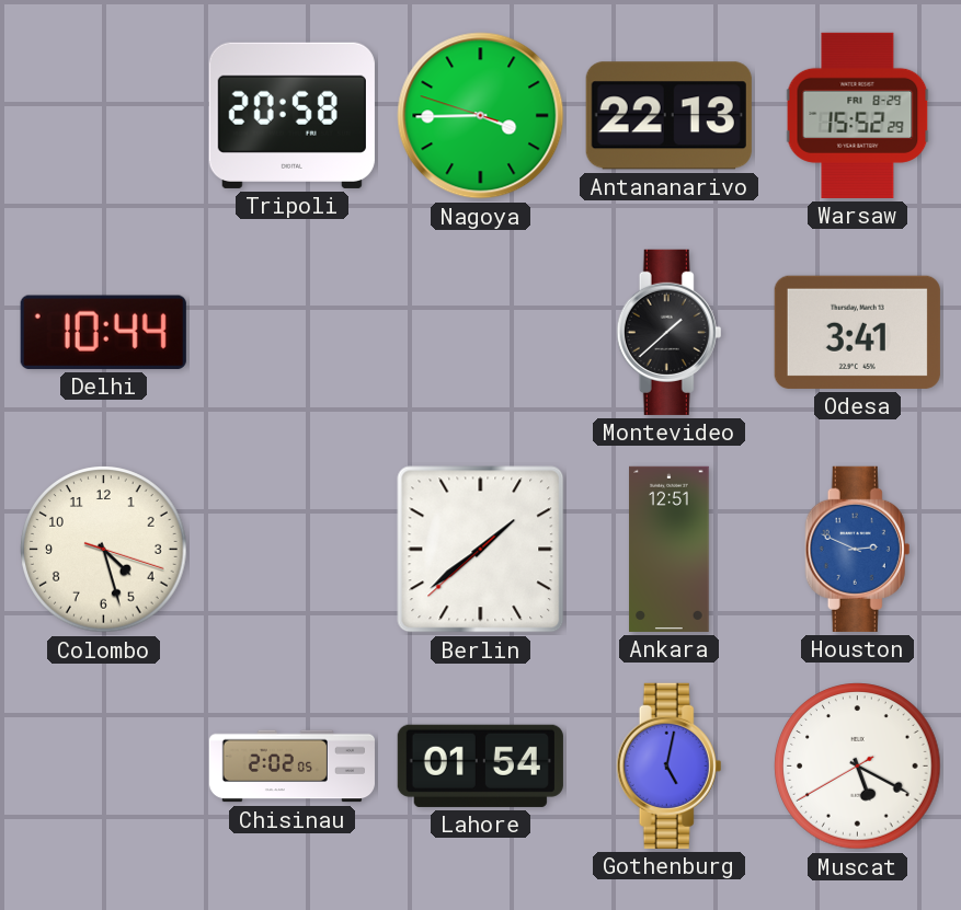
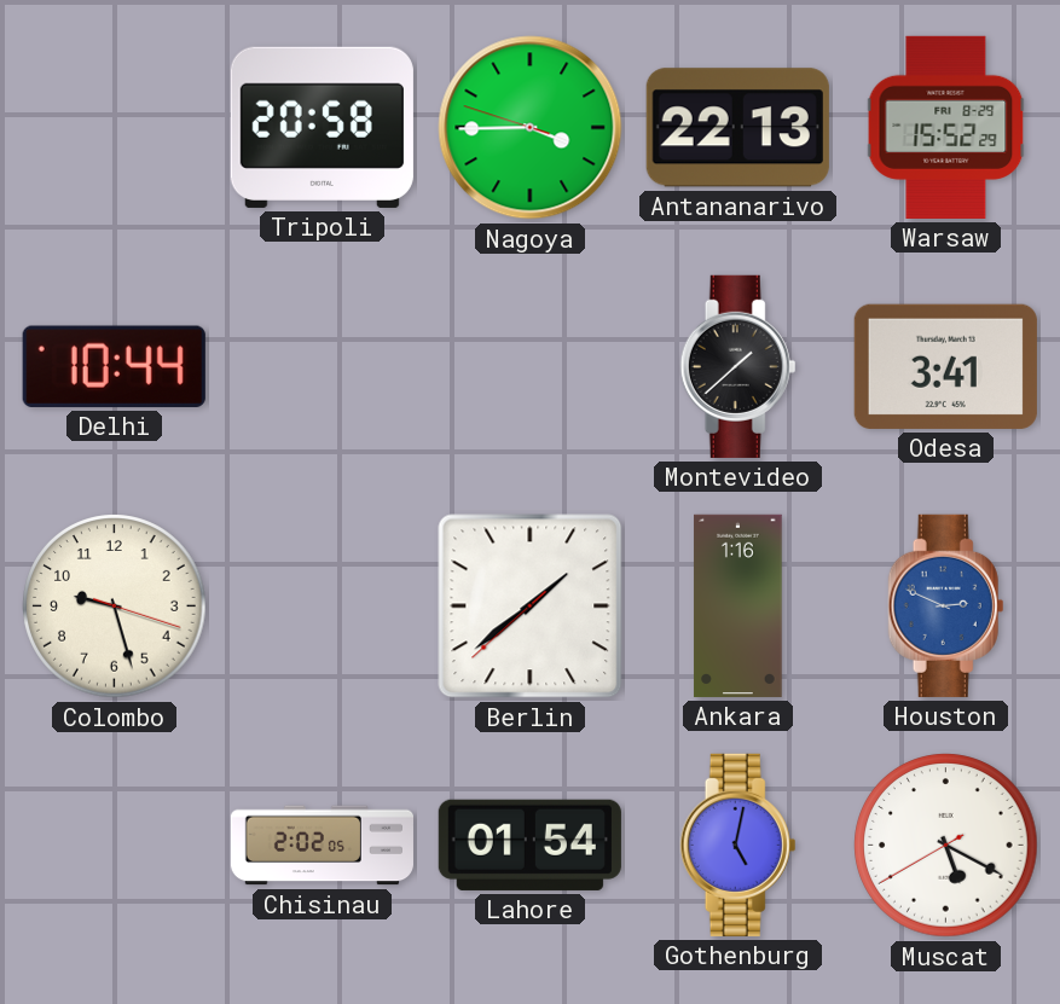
Colombo: 4:27 -> 9:27 (115, 607)
Ankara: 12:51 -> 1:16 (738, 605)
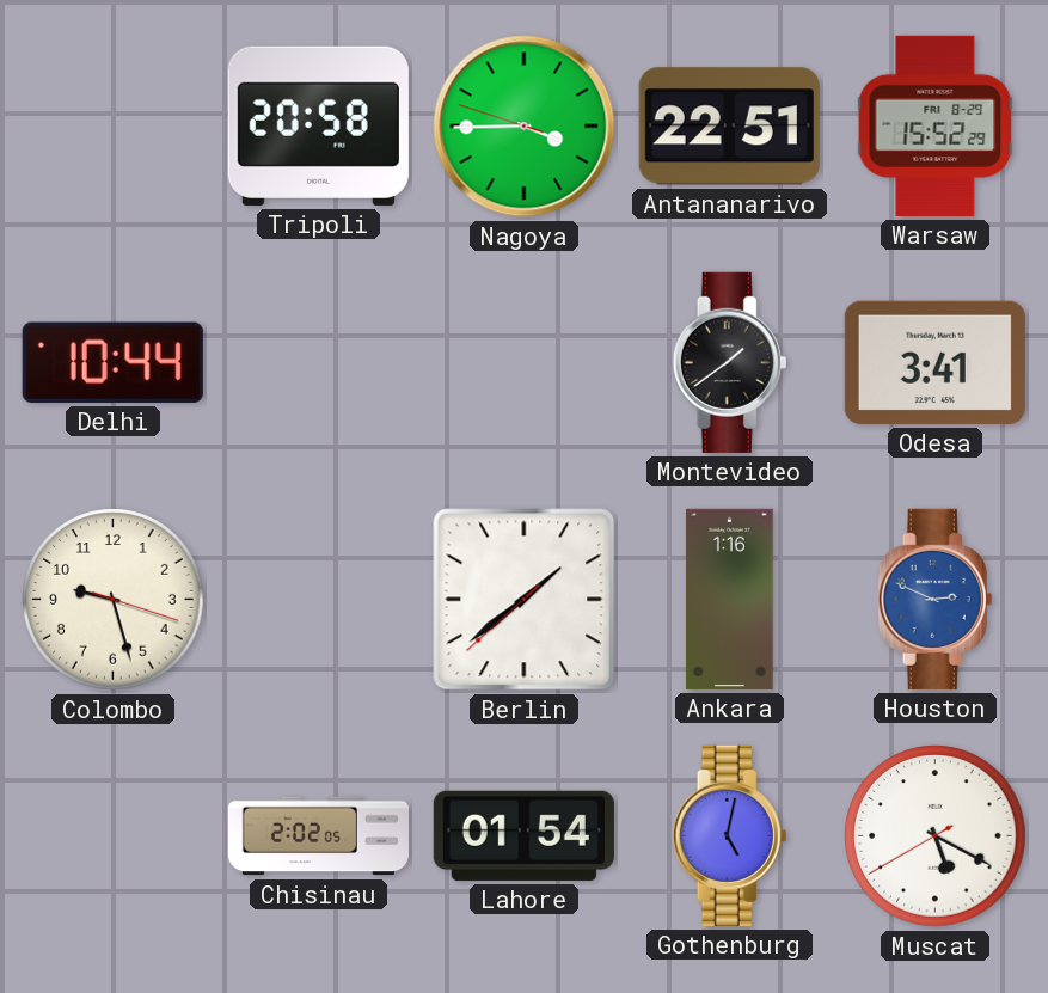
Antananarivo: 22:13 -> 22:51 (729, 127)
Montevideo: 1:38 -> 1:39 (730, 362)
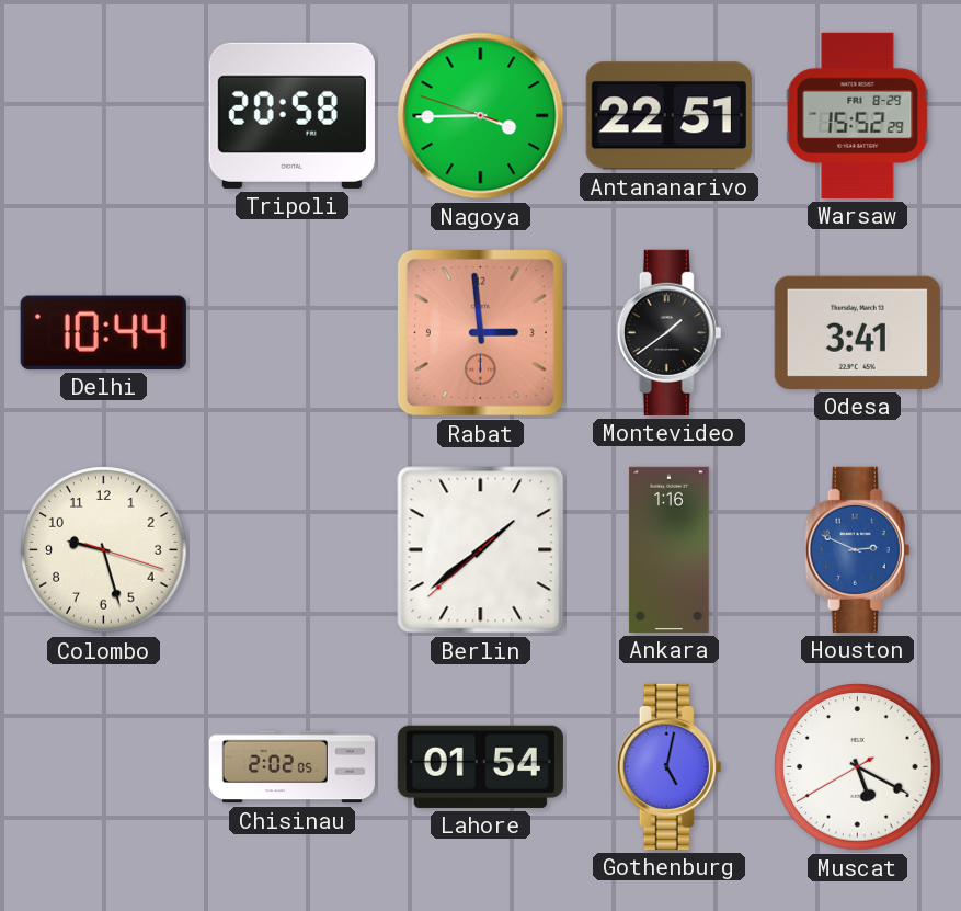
Rabat: none -> 2:59 (480, 332)
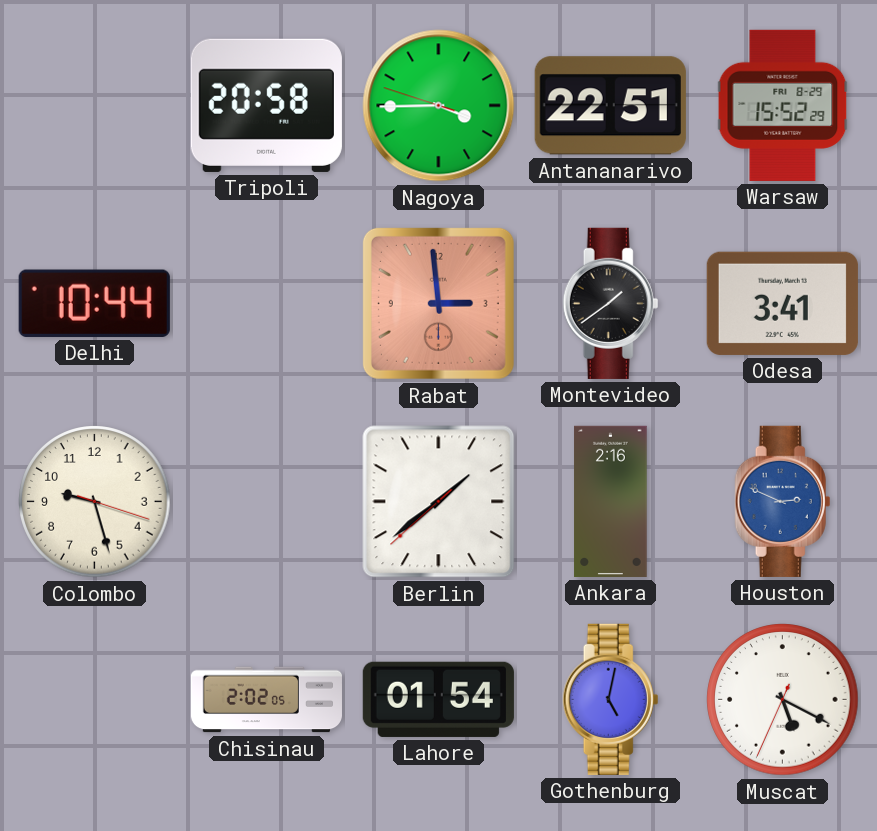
Ankara: 1:16 -> 2:16 (611, 501)
Muscat: 5:19:40 -> 5:19:34 (783, 700)
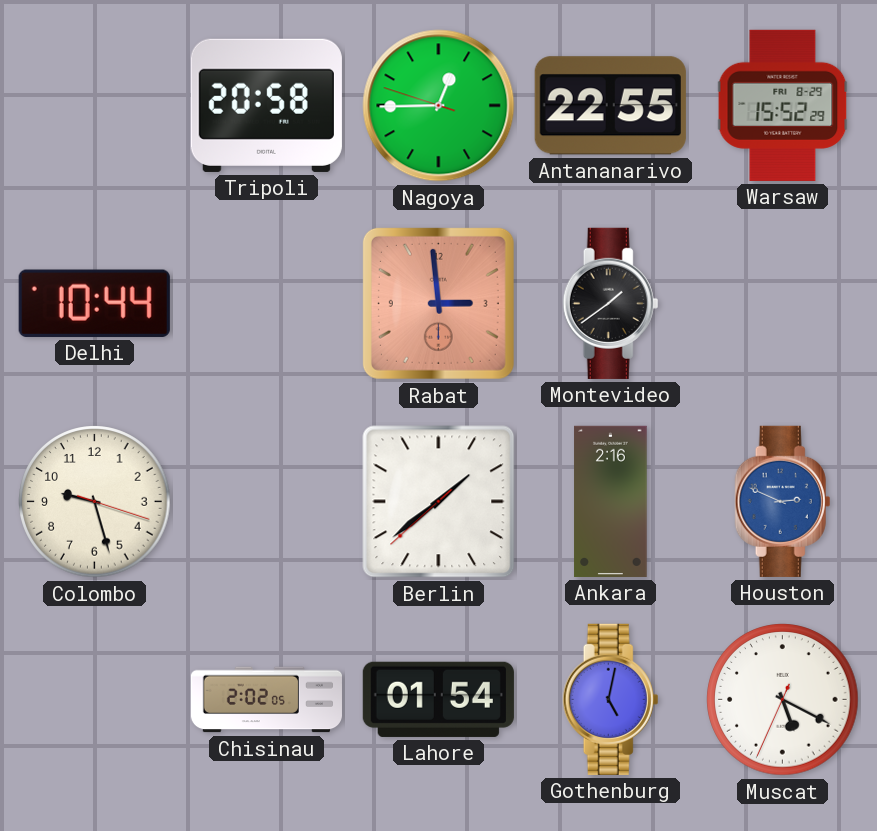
Nagoya: 3:44 -> 12:44 (439, 106)
Antananarivo: 22:51 -> 22:55 (610, 106)
Odesa: 3:41 -> none (782, 303)
